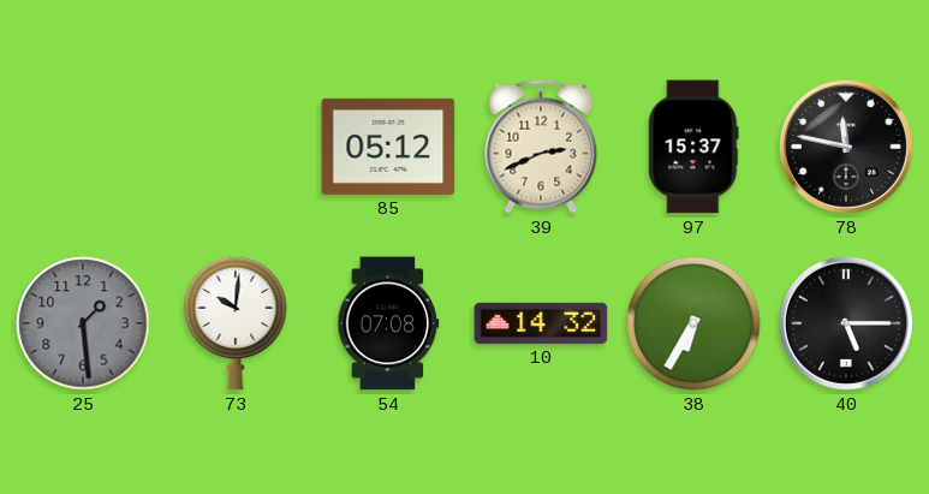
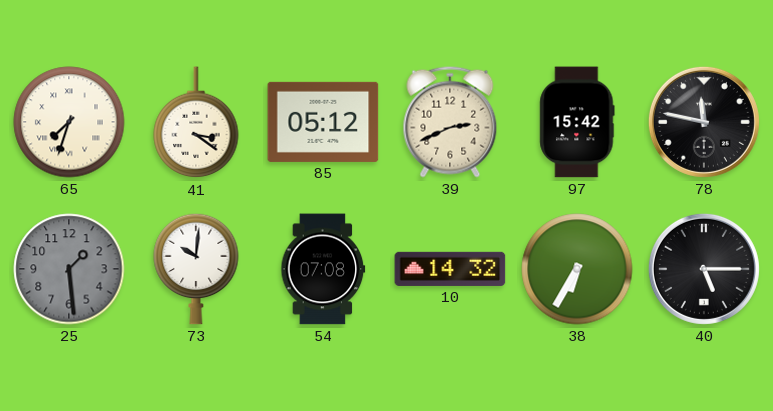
65: none -> 7:33 (69, 122)
41: none -> 3:21 (196, 123)
97: 15:37 -> 15:42 (577, 122)
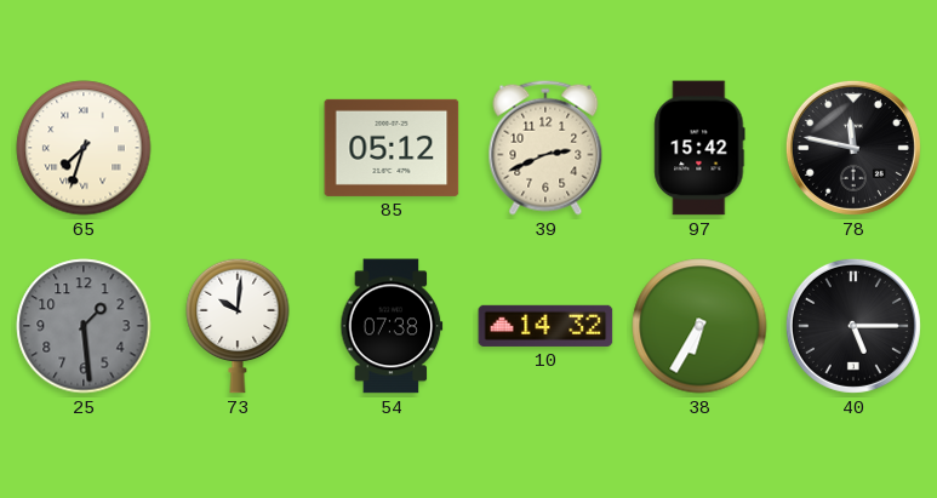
41: 3:21 -> none (196, 123)
54: 07:08 -> 07:38 (392, 326)
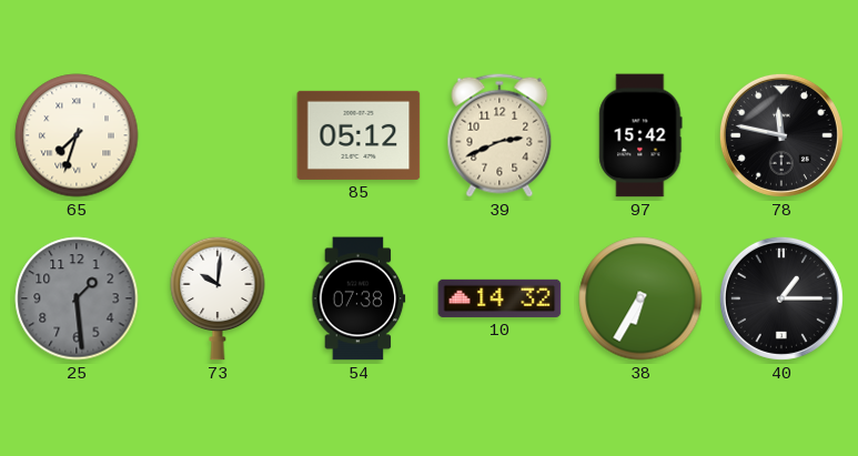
40: 5:15 -> 1:15 (781, 298)
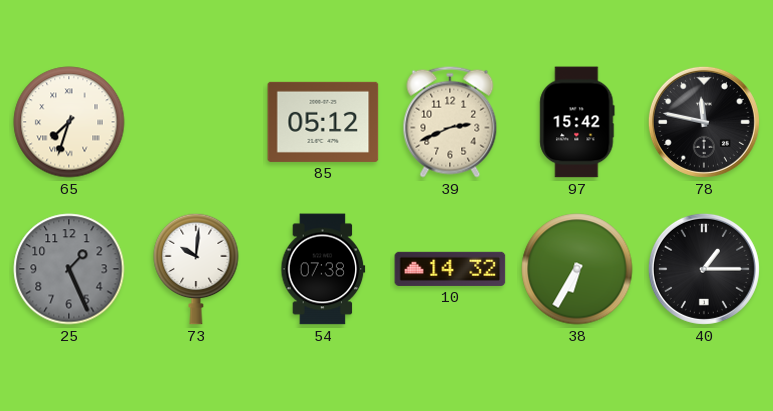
25: 1:29 -> 1:26 (69, 269)
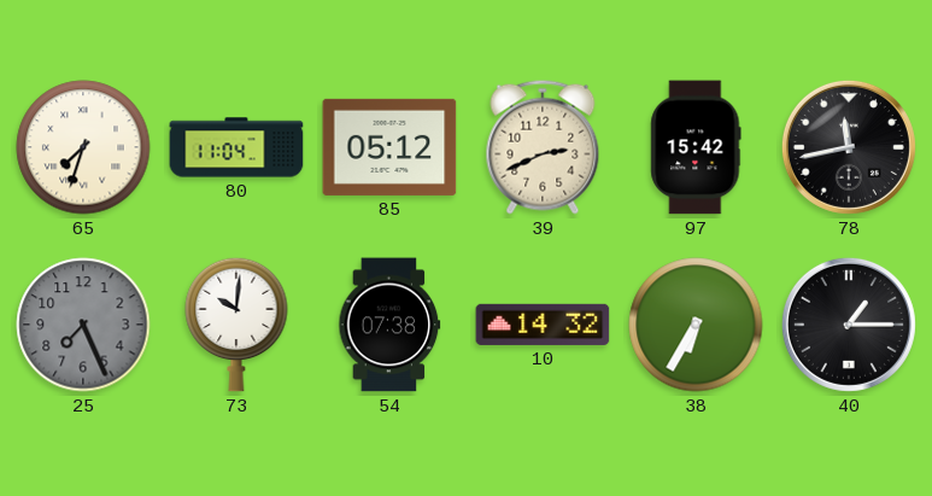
80: none -> 11:04 (236, 147)
78: 11:47 -> 11:43 (849, 147)
25: 1:26 -> 7:26 (83, 325)
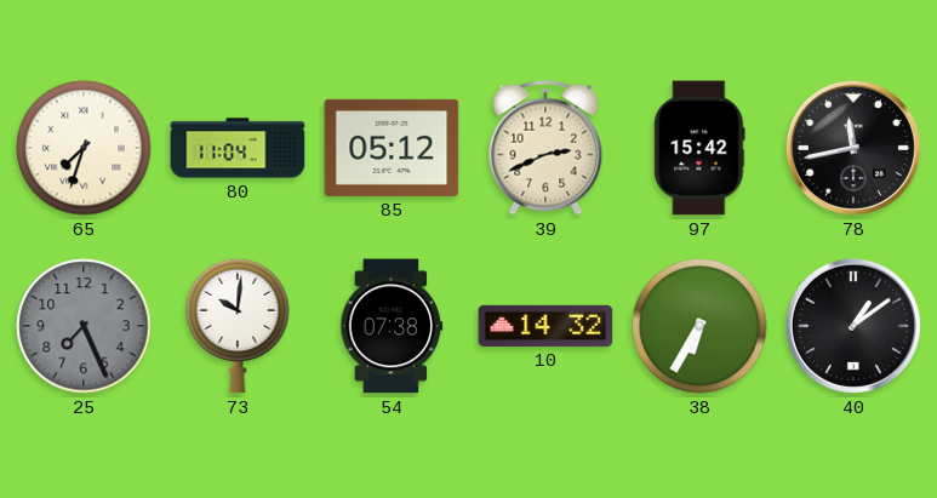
40: 1:15 -> 1:09 (853, 326)
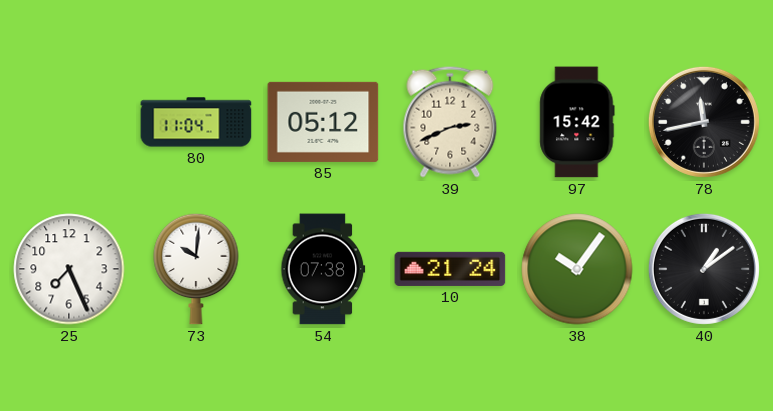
65: 7:33 -> none (84, 148)
25 dial: grey -> white (69, 269)
10: 14:32 -> 21:24 (450, 269)
38: 6:35 -> 10:06 (577, 269)
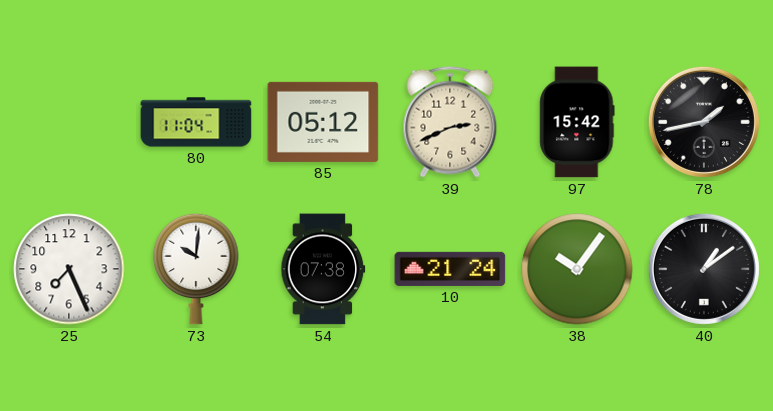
78: 11:43 -> 1:43 (704, 122)
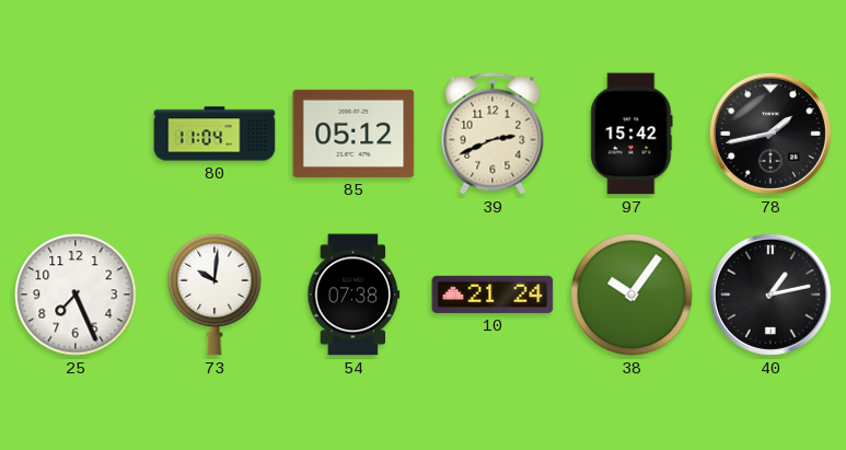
40: 1:09 -> 1:13 (770, 295)
